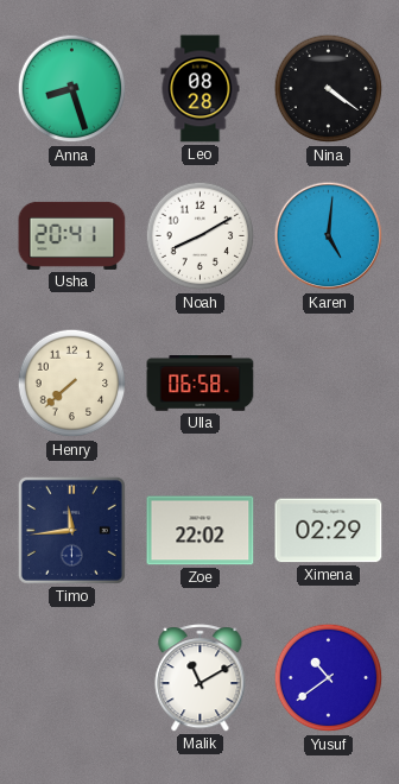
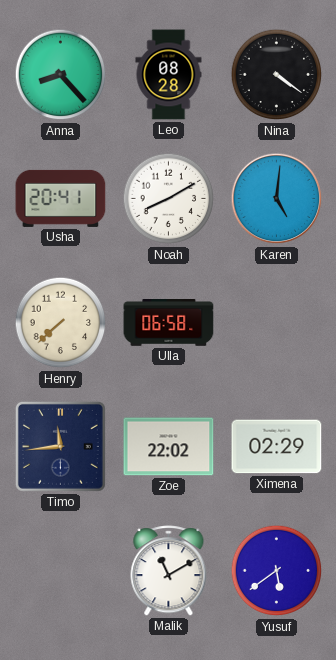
Anna: 8:27 -> 8:23 (61, 75)
Yusuf: 10:39 -> 5:39 (277, 571)
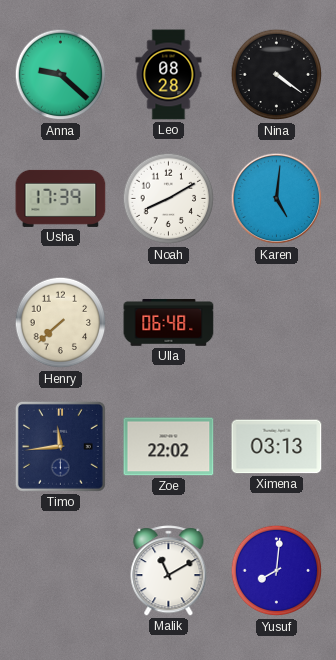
Anna: 8:23 -> 9:22 (61, 75)
Usha: 20:41 -> 17:39 (61, 198)
Ulla: 06:58 -> 06:48 (169, 323)
Ximena: 02:29 -> 03:13 (277, 447)
Yusuf: 5:39 -> 8:01 (277, 571)
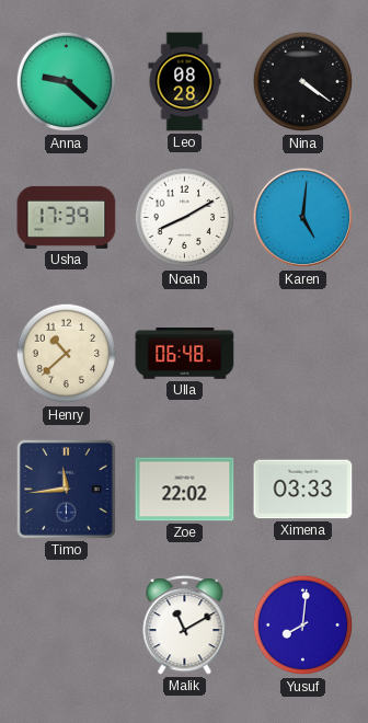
Henry: 7:38 -> 10:38 (67, 354)
Ximena: 03:13 -> 03:33 (303, 490)
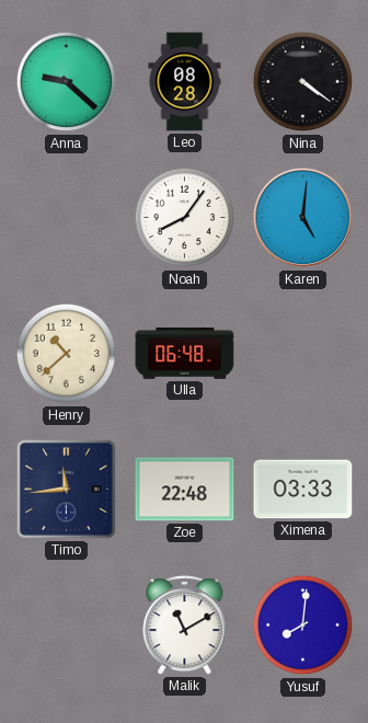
Usha: 17:39 -> none (67, 217)
Noah: 8:10 -> 8:06 (185, 218)
Zoe: 22:02 -> 22:48 (185, 490)
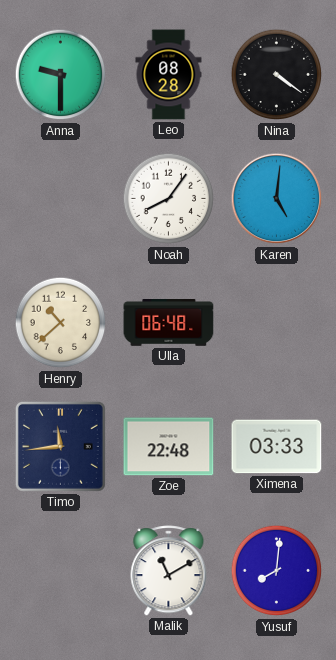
Anna: 9:22 -> 9:30 (61, 75)
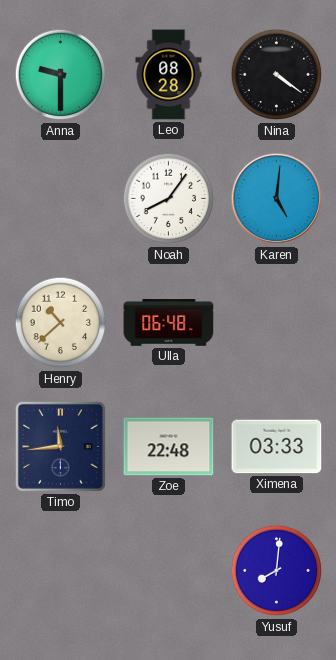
Malik: 11:10 -> none (169, 571)
